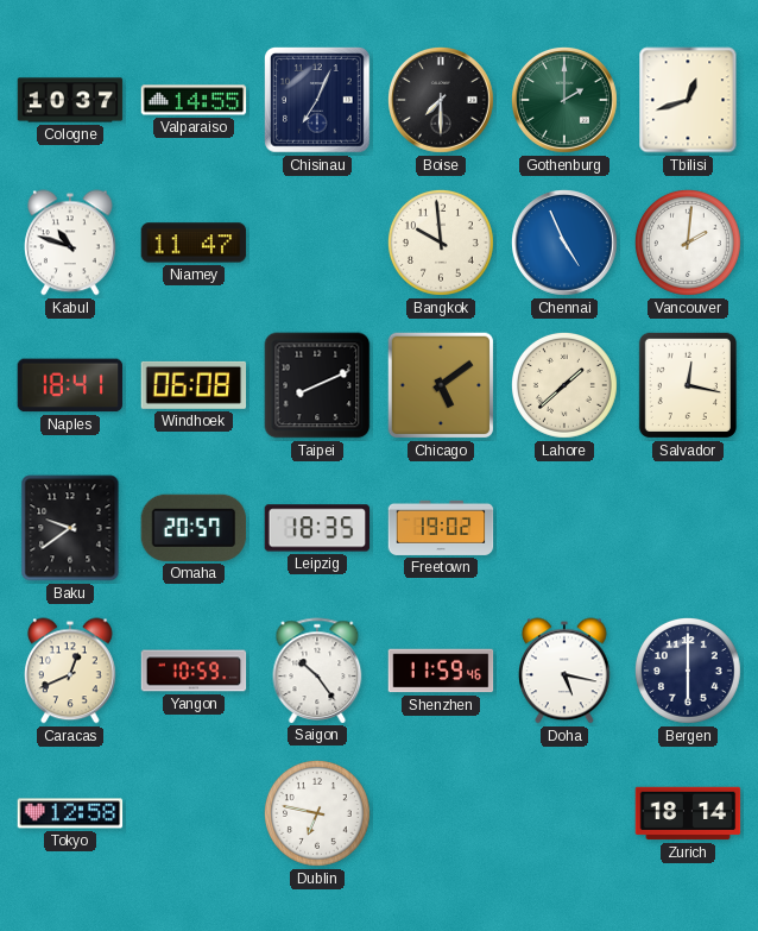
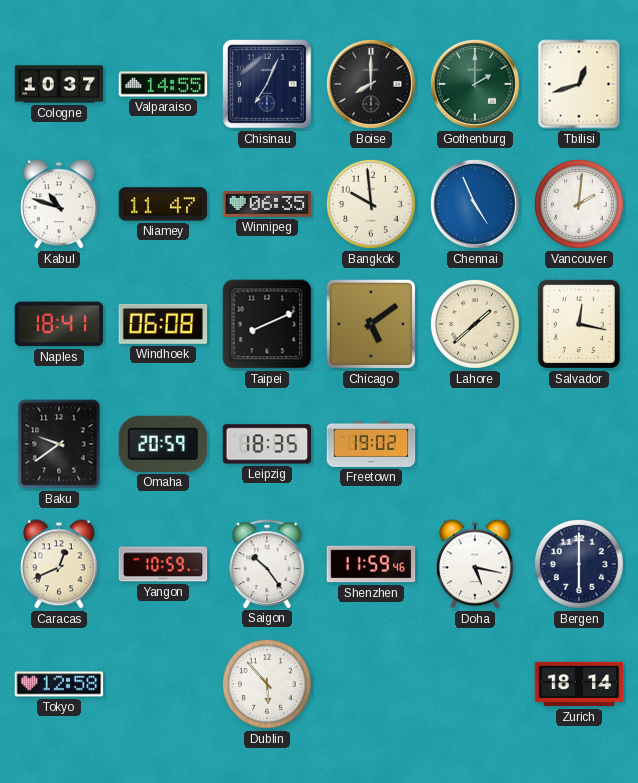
Boise: 7:30 -> 8:00 (372, 85)
Winnipeg: none -> 06:35 (267, 205)
Omaha: 20:57 -> 20:59 (163, 444)
Dublin: 6:47 -> 5:53 (268, 685)
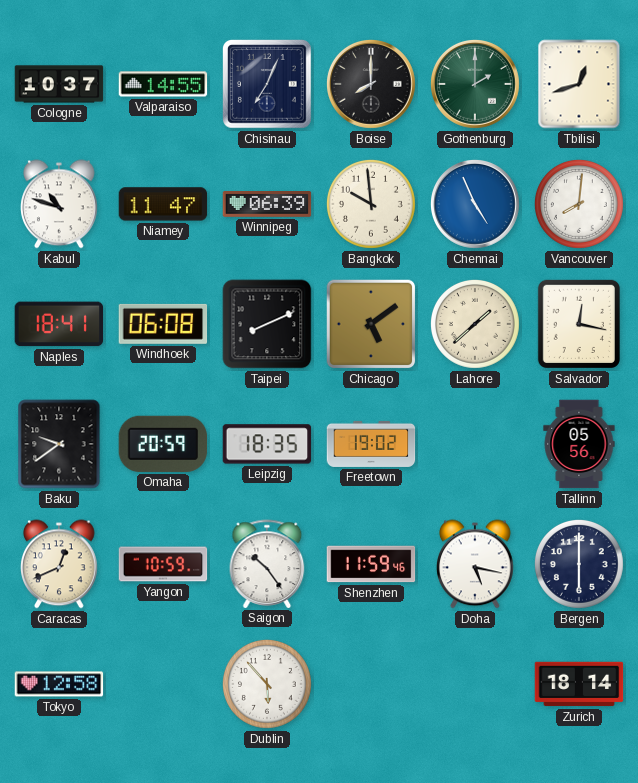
Winnipeg: 06:35 -> 06:39 (267, 205)
Vancouver: 2:01 -> 8:01 (580, 205)
Tallinn: none -> 05:56 (579, 444)
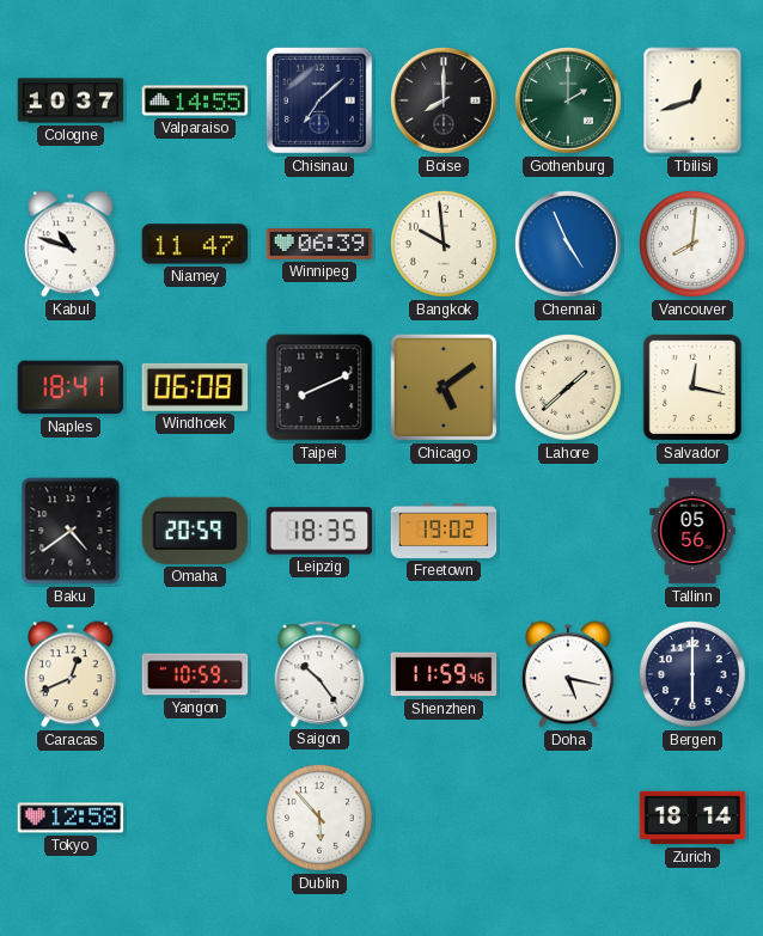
Chisinau: 7:04 -> 7:08 (321, 102)
Baku: 9:39 -> 4:39 (71, 531)
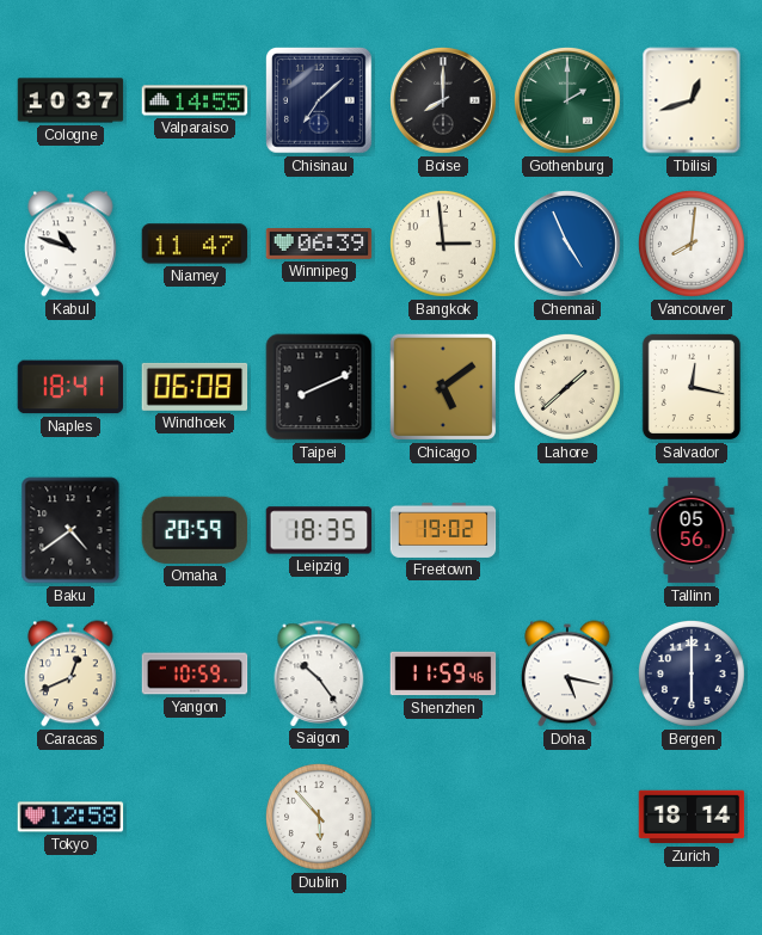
Bangkok: 9:59 -> 2:59 (444, 245)
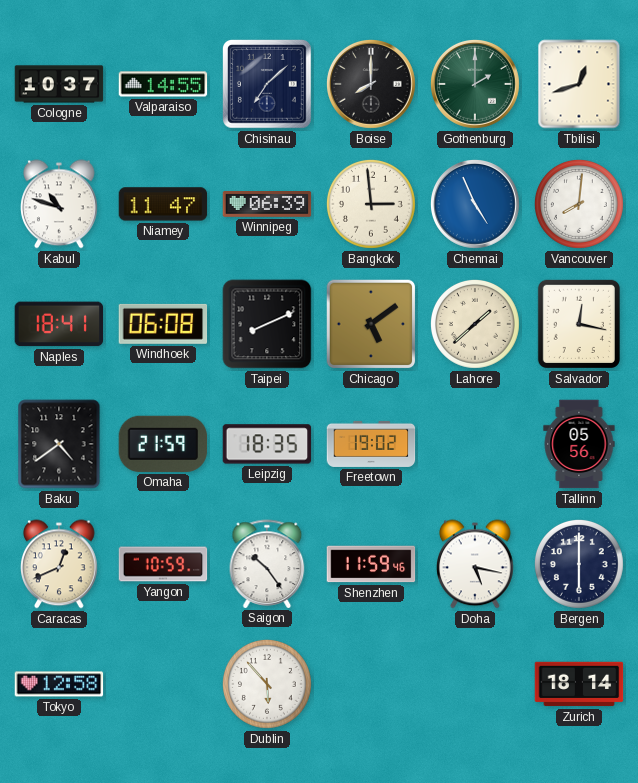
Omaha: 20:59 -> 21:59 (163, 444)
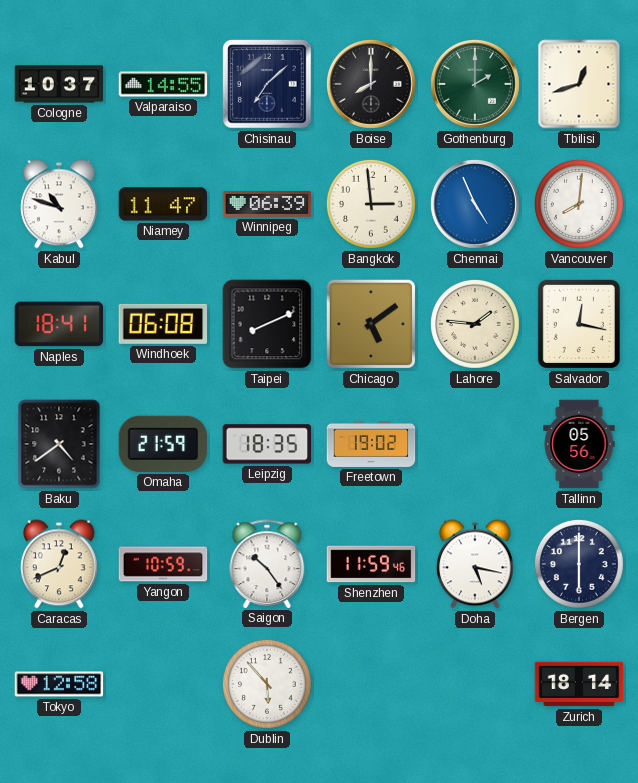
Lahore: 1:38 -> 1:46 (476, 325)
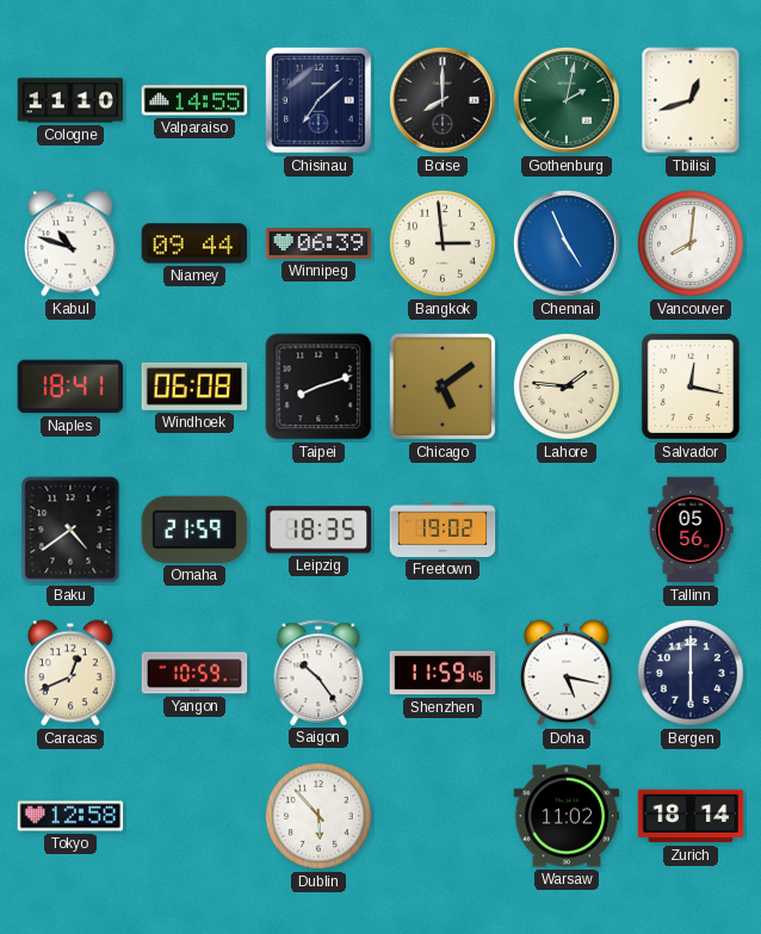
Cologne: 10:37 -> 11:10 (70, 100)
Gothenburg: 2:00 -> 2:02 (568, 101)
Niamey: 11:47 -> 09:44 (194, 243)
Taipei: 8:11 -> 8:12 (318, 386)
Warsaw: none -> 11:02 (567, 816)
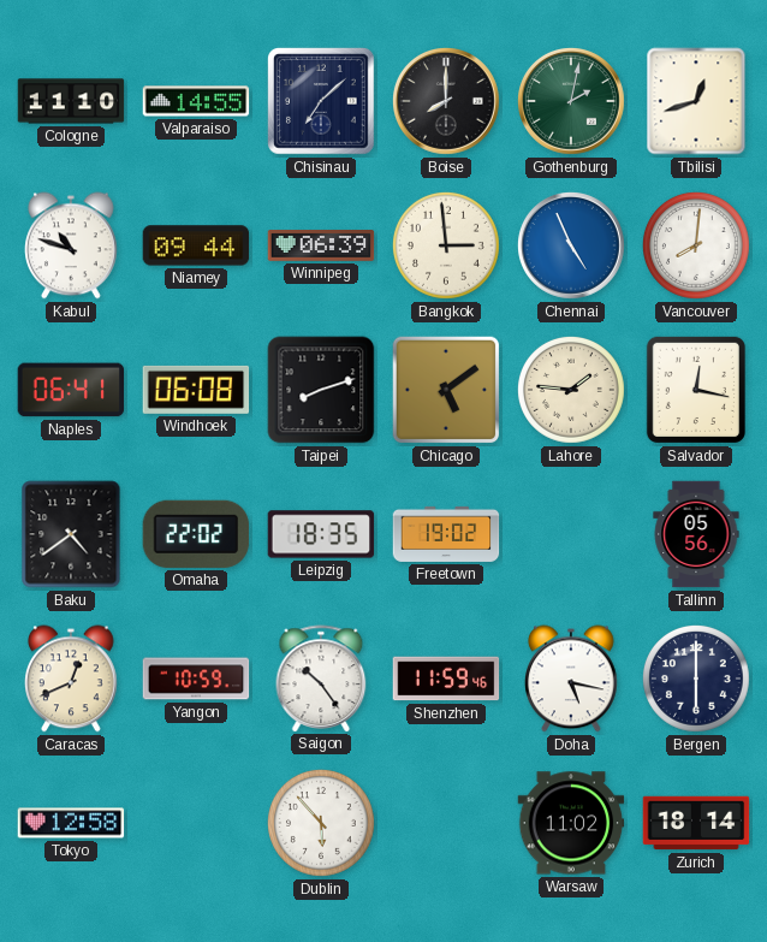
Naples: 18:41 -> 06:41 (71, 390)
Omaha: 21:59 -> 22:02 (196, 534)
